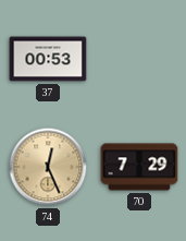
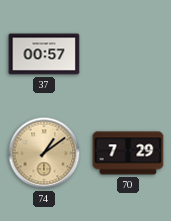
37: 00:53 -> 00:57 (44, 54)
74: 12:26 -> 1:09 (44, 153)
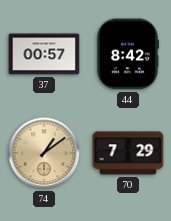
44: none -> 8:42 (127, 54)
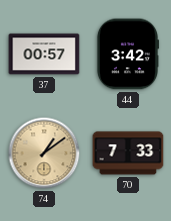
44: 8:42 -> 3:42 (127, 54)
70: 7:29 -> 7:33 (128, 153)
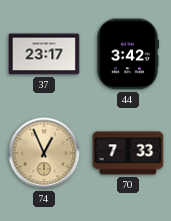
37: 00:57 -> 23:17 (44, 54)
74: 1:09 -> 12:56 (44, 153)
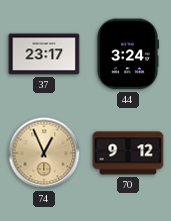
44: 3:42 -> 3:24 (127, 54)
70: 7:33 -> 9:12 (128, 153)
